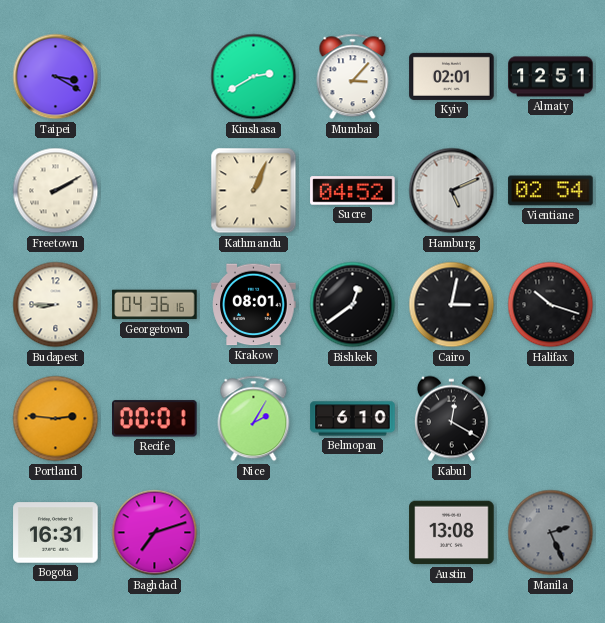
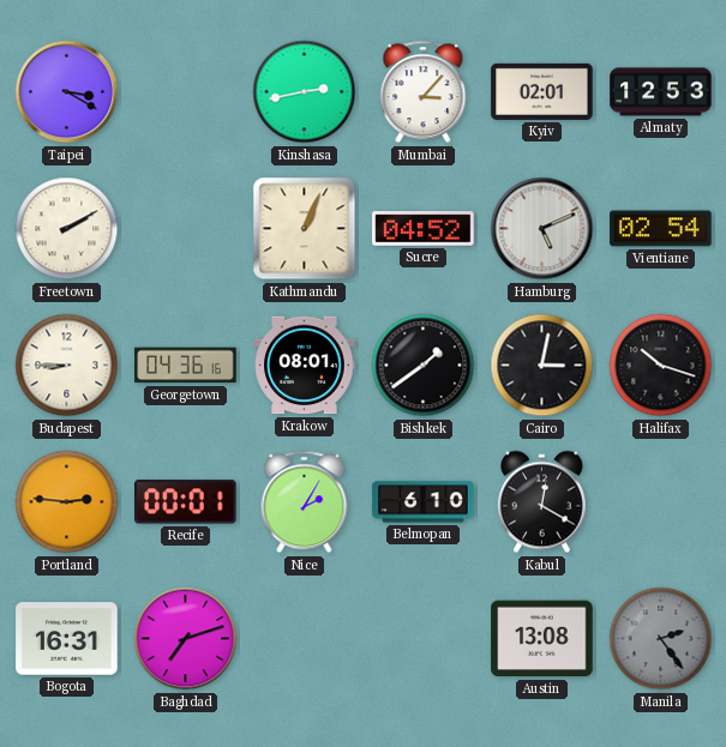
Kinshasa: 2:40 -> 2:43 (305, 92)
Almaty: 12:51 -> 12:53 (661, 92)
Bishkek: 12:39 -> 1:39 (424, 366)
Manila: 2:26 -> 2:24 (661, 639)
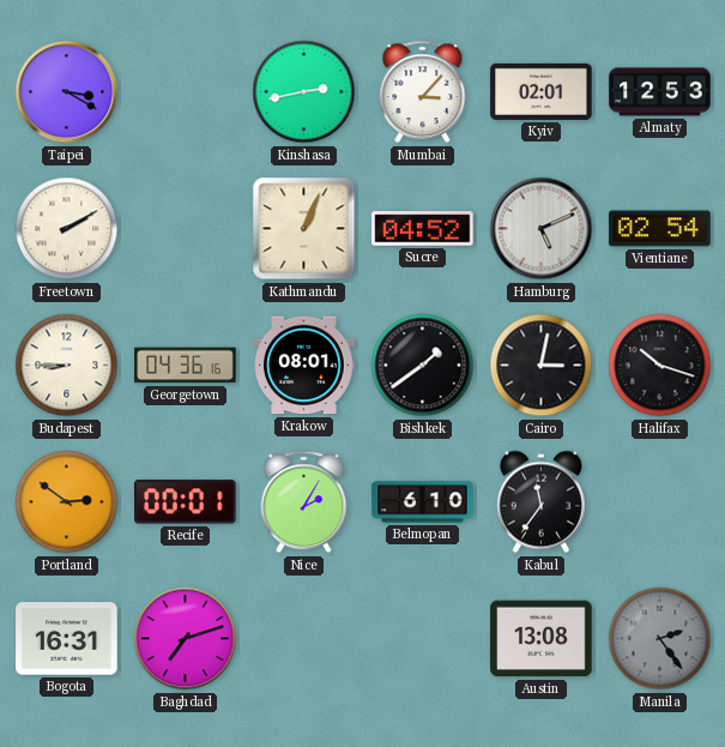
Portland: 2:46 -> 2:51 (67, 502)
Kabul: 12:20 -> 11:36 (540, 502)
